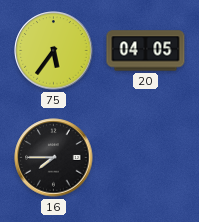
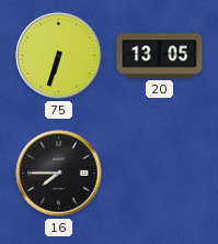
75: 5:36 -> 6:33 (59, 56)
20: 04:05 -> 13:05 (160, 56)
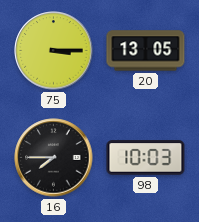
75: 6:33 -> 3:15 (54, 51)
98: none -> 10:03 (146, 158)
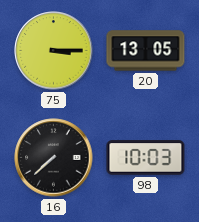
16: 7:45 -> 7:38 (54, 158)
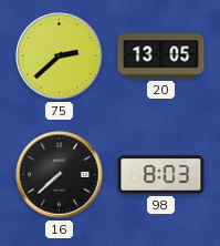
75: 3:15 -> 2:38 (60, 57)
98: 10:03 -> 8:03 (161, 175)
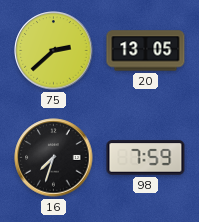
16: 7:38 -> 7:33 (54, 158)
98: 8:03 -> 7:59 (146, 158)
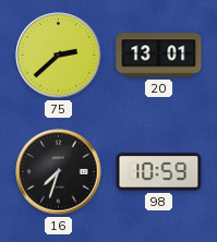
20: 13:05 -> 13:01 (159, 56)
98: 7:59 -> 10:59 (159, 172)
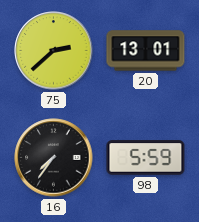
16: 7:33 -> 7:36 (54, 158)
98: 10:59 -> 5:59 (146, 158)
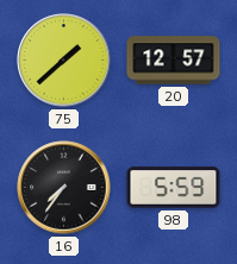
75: 2:38 -> 1:38 (64, 61)
20: 13:01 -> 12:57 (174, 61)
